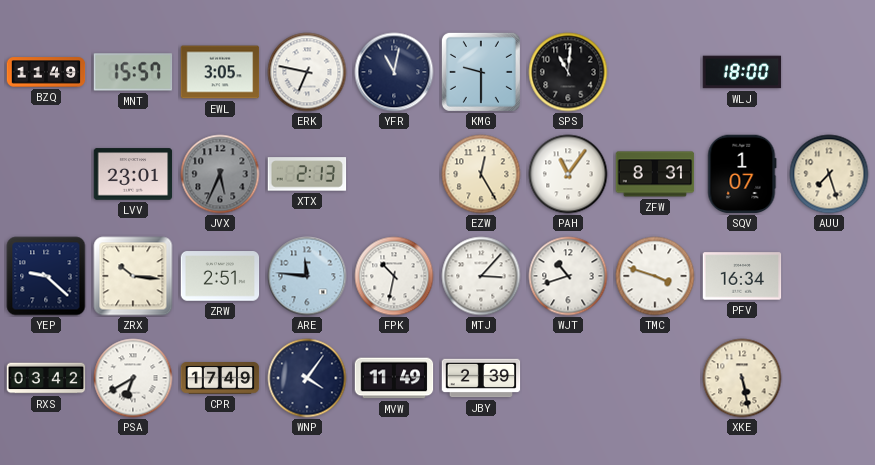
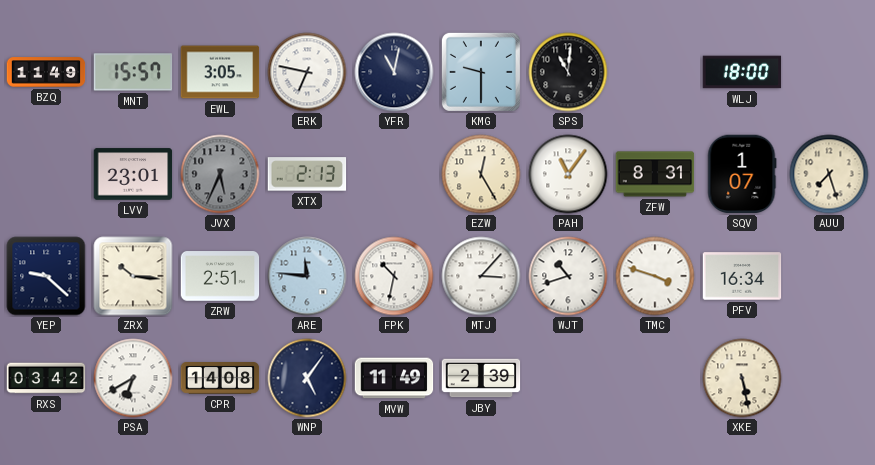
CPR: 17:49 -> 14:08 (220, 378)
WNP: 4:06 -> 5:06 (307, 378)
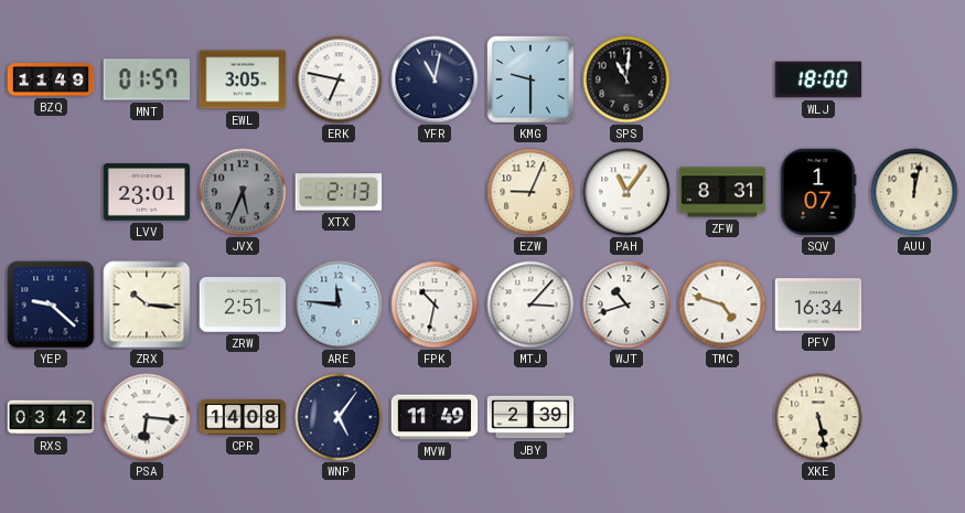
MNT: 15:57 -> 01:57 (147, 79)
EZW: 12:25 -> 9:04 (530, 192)
AUU: 7:27 -> 12:02 (914, 192)
TMC: 3:48 -> 4:48 (722, 304)
PSA: 6:40 -> 6:16 (147, 417)
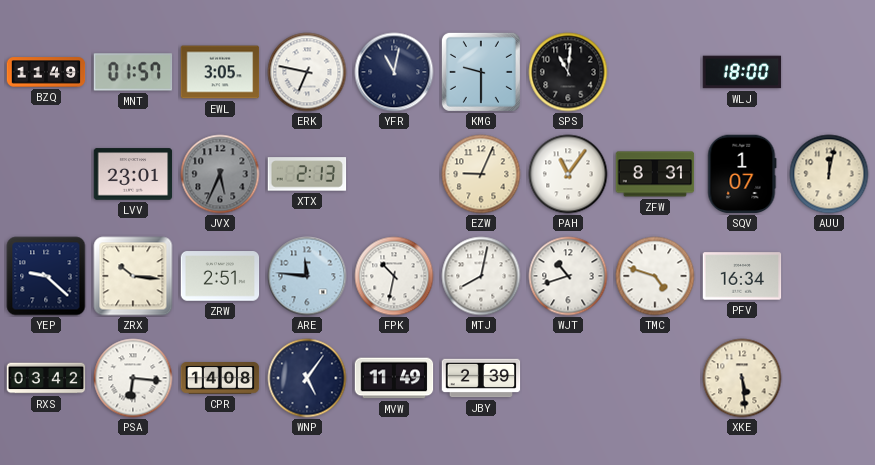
MTJ: 3:07 -> 8:02 (481, 276)
XKE: 5:28 -> 5:29 (742, 378)
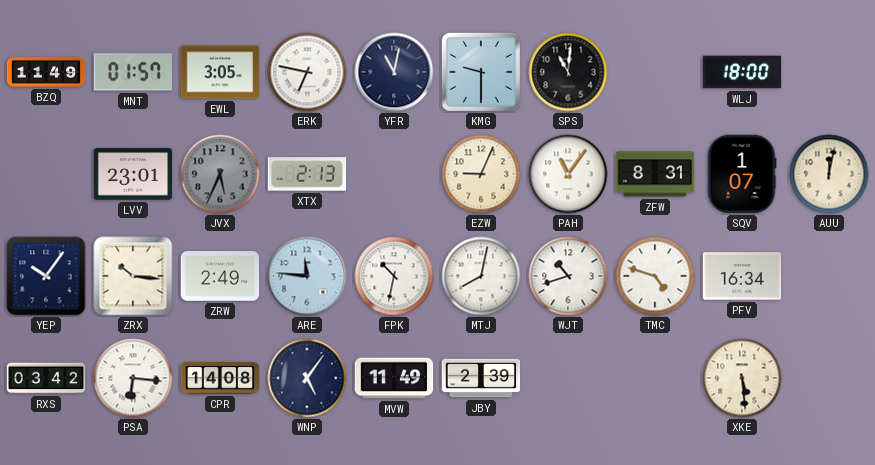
YEP: 9:22 -> 10:06 (46, 276)
ZRW: 2:51 -> 2:49 (220, 276)
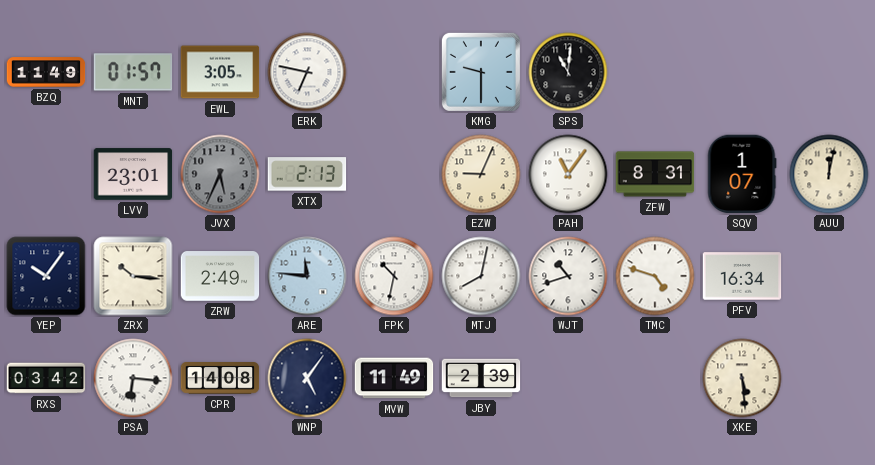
YFR: 11:02 -> none (394, 72)
WLJ: 18:00 -> none (742, 72)
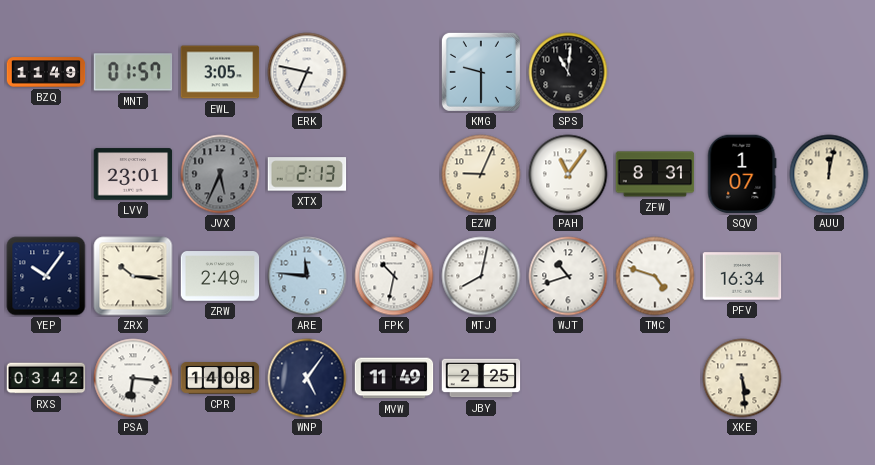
JBY: 2:39 -> 2:25 (481, 378)
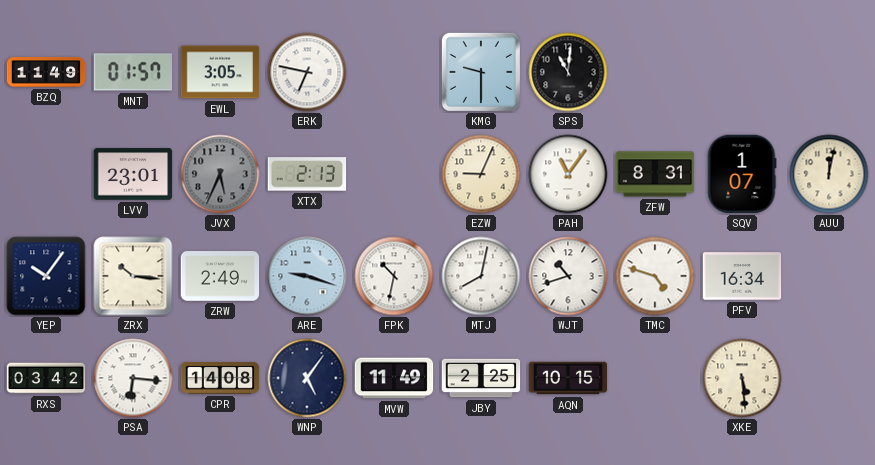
ARE: 11:46 -> 9:18 (307, 276)
AQN: none -> 10:15 (568, 378)
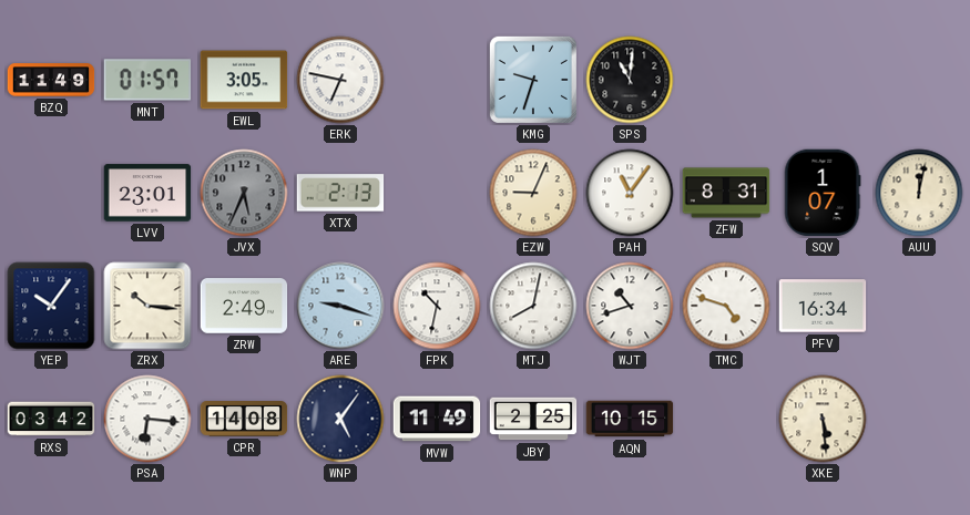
KMG: 9:30 -> 9:33 (533, 80)
